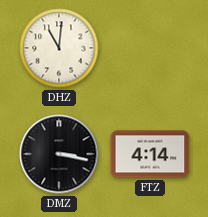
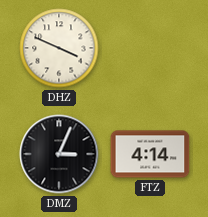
DHZ: 11:01 -> 3:49 (59, 48)
DMZ: 3:17 -> 3:04 (59, 154)
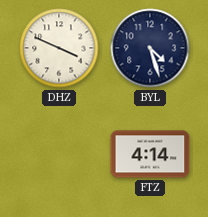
BYL: none -> 4:27 (150, 48)
DMZ: 3:04 -> none (59, 154)
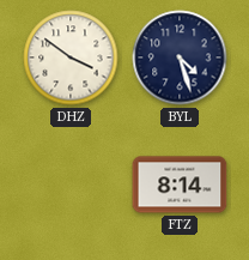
DHZ: 3:49 -> 3:51 (71, 58)
FTZ: 4:14 -> 8:14 (180, 185)
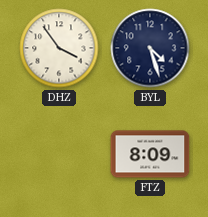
DHZ: 3:51 -> 3:54 (59, 48)
FTZ: 8:14 -> 8:09 (150, 154)
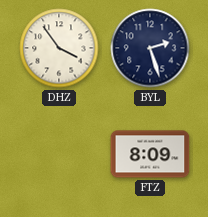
BYL: 4:27 -> 2:27 (150, 48)
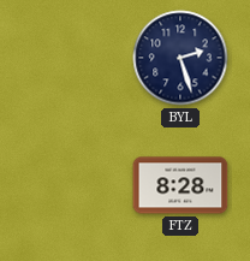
DHZ: 3:54 -> none (59, 48)
FTZ: 8:09 -> 8:28 (180, 185)
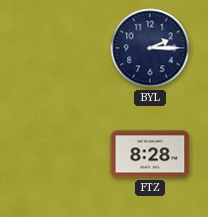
BYL: 2:27 -> 2:15 (150, 48)
